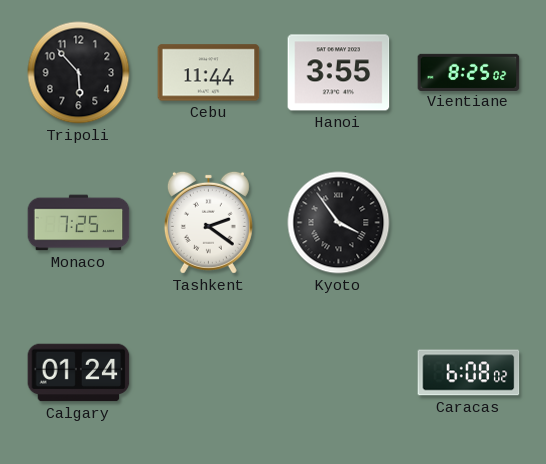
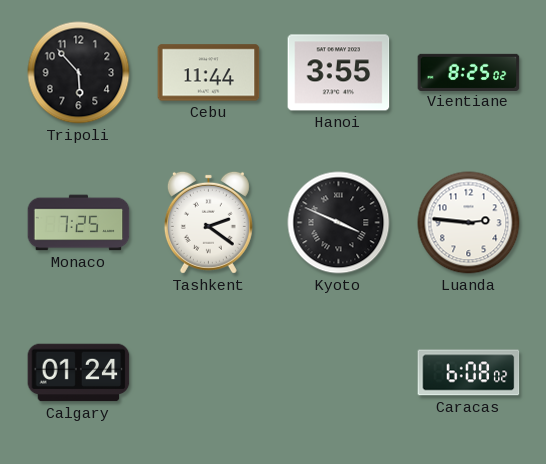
Kyoto: 3:54 -> 3:49 (339, 223)
Luanda: none -> 2:46 (469, 223)
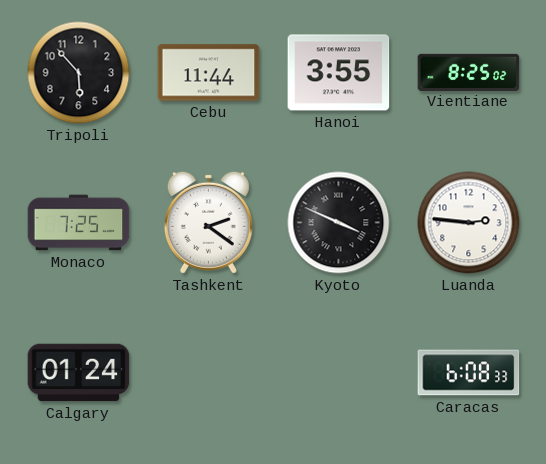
Caracas: 6:08:02 -> 6:08:33 (469, 373)
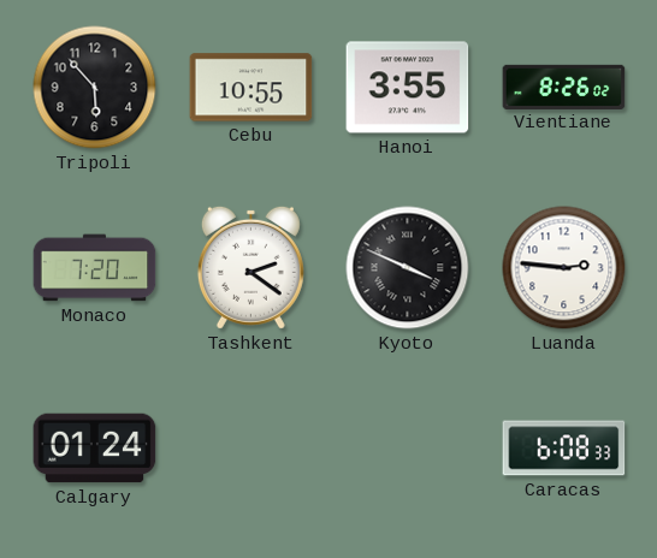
Cebu: 11:44 -> 10:55 (251, 88)
Vientiane: 8:25 -> 8:26 (564, 87)
Monaco: 7:25 -> 7:20 (95, 268)
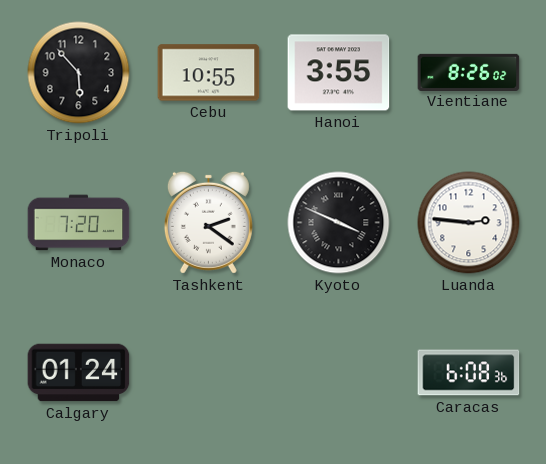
Caracas: 6:08:33 -> 6:08:36 (469, 373)
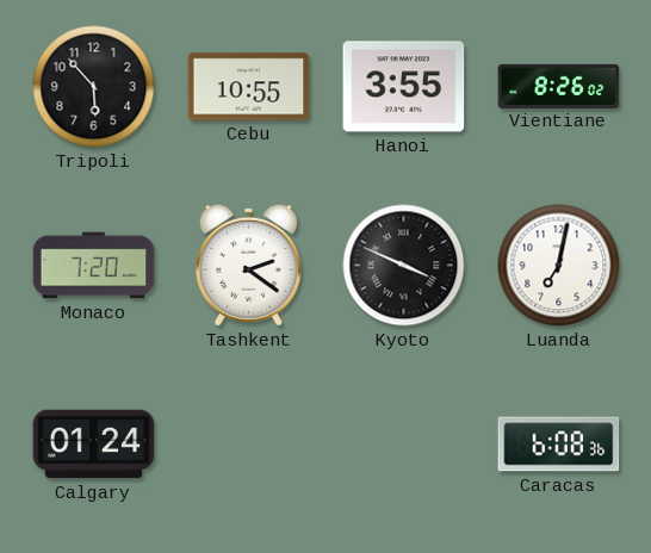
Luanda: 2:46 -> 7:02 (559, 266)
